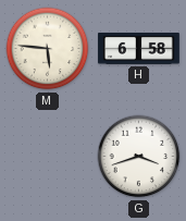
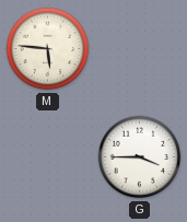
H: 6:58 -> none (139, 48)
G: 3:42 -> 3:45 (140, 157)
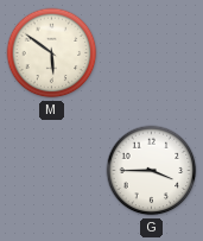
M: 5:46 -> 5:51 (52, 53)
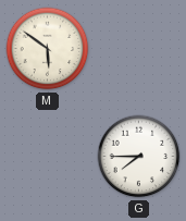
G: 3:45 -> 7:45 (139, 157)
